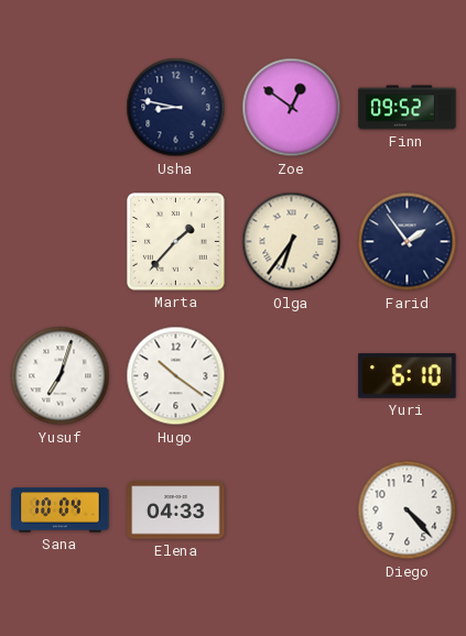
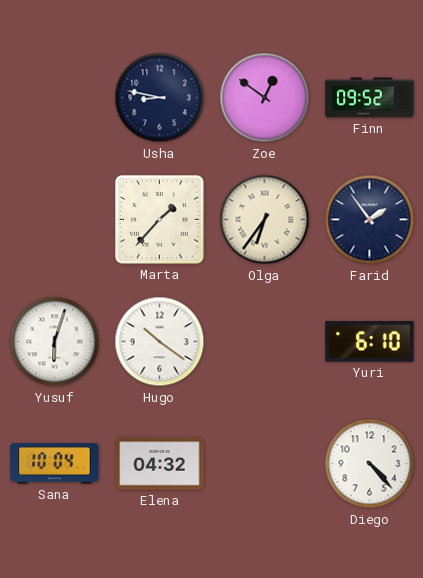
Yusuf: 7:03 -> 6:03 (55, 342)
Elena: 04:33 -> 04:32 (160, 464)
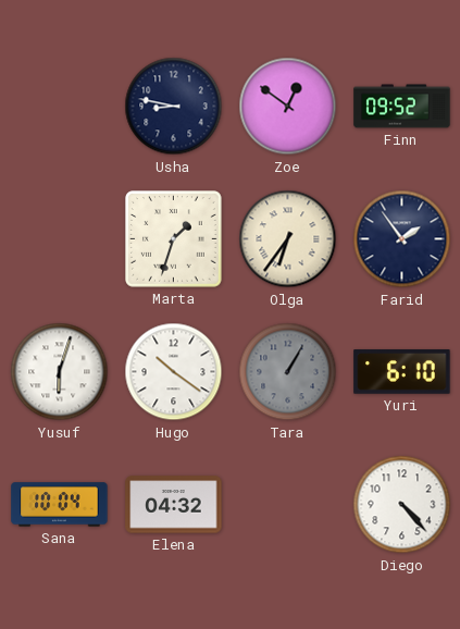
Marta: 1:37 -> 1:33 (174, 239)
Tara: none -> 1:05 (288, 372)
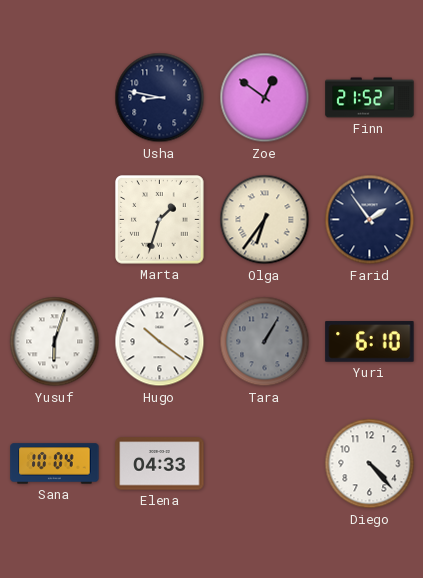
Finn: 09:52 -> 21:52 (370, 98)
Elena: 04:32 -> 04:33 (160, 464)
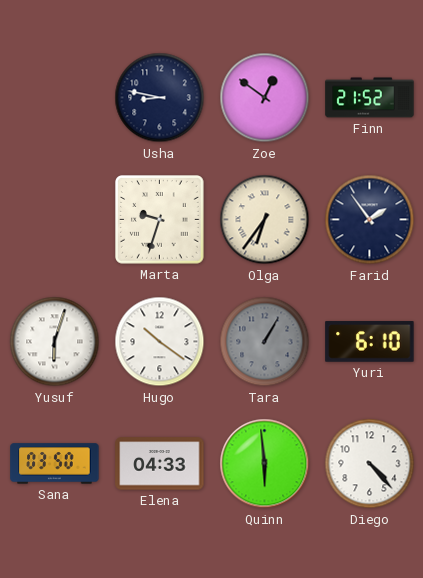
Marta: 1:33 -> 9:33 (160, 220)
Sana: 10:04 -> 03:50 (55, 464)
Quinn: none -> 5:59 (265, 464)
